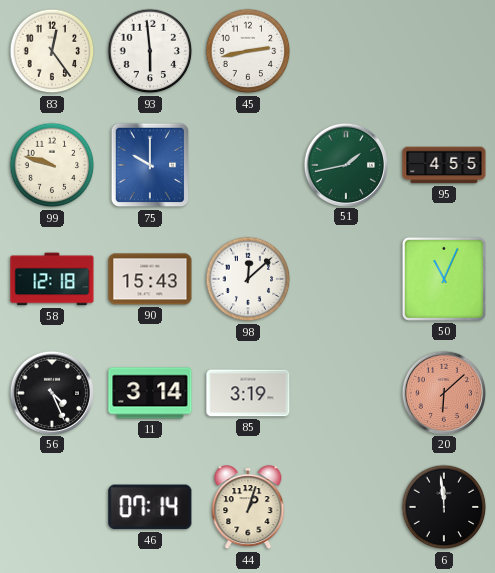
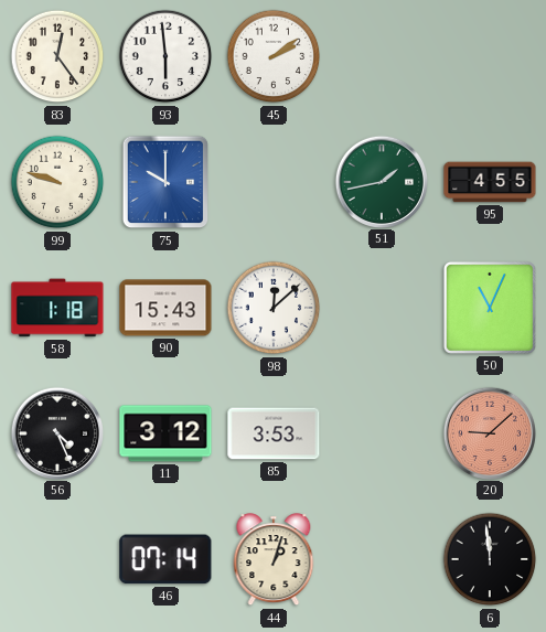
45: 2:43 -> 2:09 (274, 56)
58: 12:18 -> 1:18 (57, 308)
11: 3:14 -> 3:12 (165, 433)
85: 3:19 -> 3:53 (274, 433)
20: 6:08 -> 9:08 (489, 432)
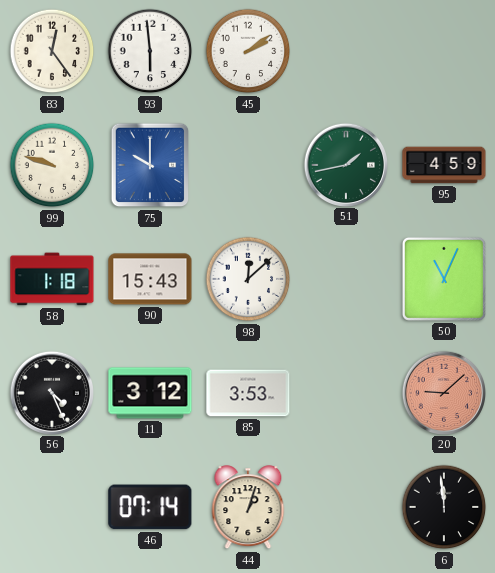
95: 4:55 -> 4:59 (444, 165)
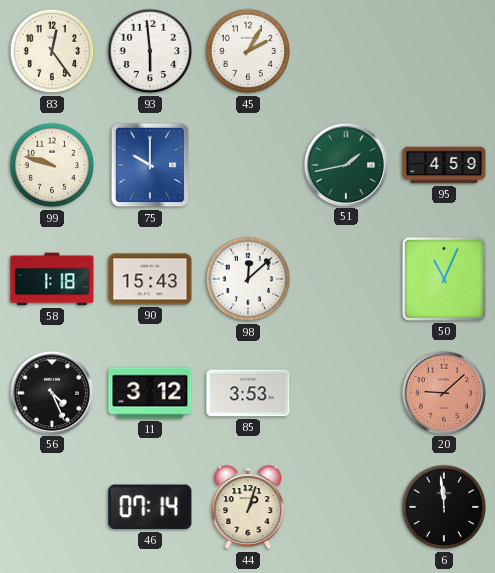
45: 2:09 -> 2:05 (248, 51)
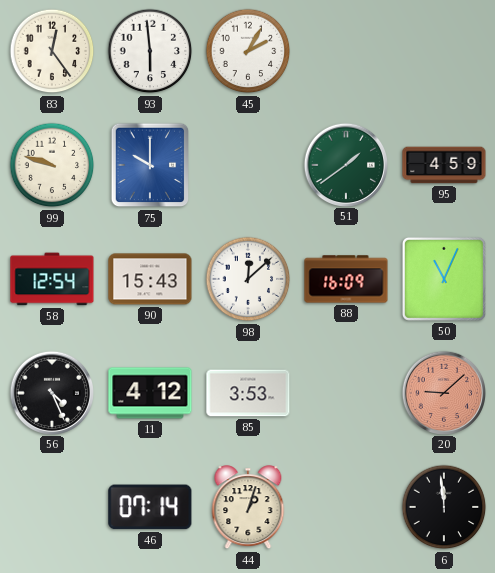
51: 1:43 -> 1:39 (345, 164)
58: 1:18 -> 12:54 (52, 279)
88: none -> 16:09 (346, 279)
11: 3:12 -> 4:12 (150, 393)
